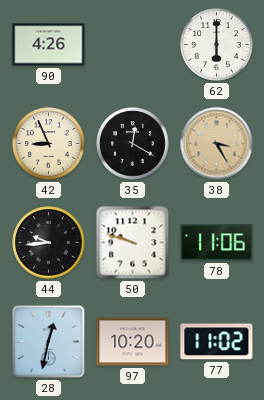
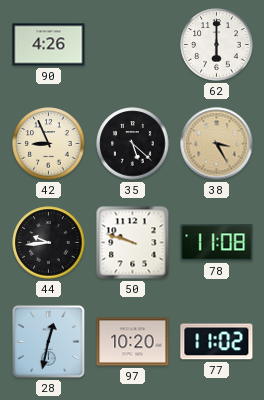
35: 12:20 -> 5:22 (133, 144)
78: 11:06 -> 11:08 (217, 243)
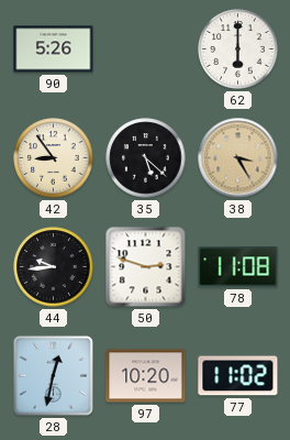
90: 4:26 -> 5:26 (54, 50)
42: 8:56 -> 8:54 (54, 158)
50: 9:48 -> 2:48 (146, 267)
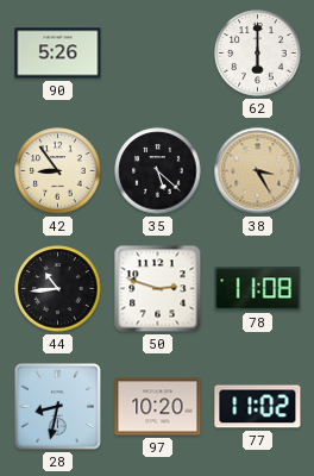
44: 9:44 -> 10:44 (58, 289)
28: 12:32 -> 8:32 (58, 407)
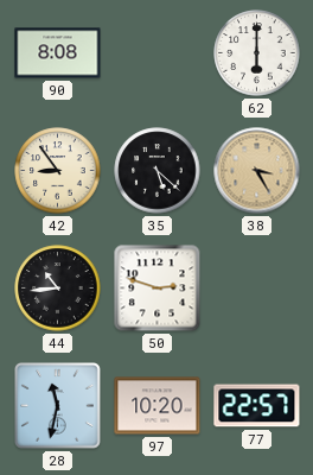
90: 5:26 -> 8:08 (58, 53)
78: 11:08 -> none (258, 289)
28: 8:32 -> 11:32 (58, 406)
77: 11:02 -> 22:57 (257, 406)
